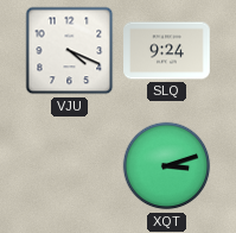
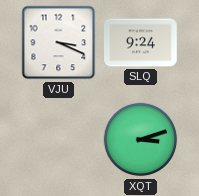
VJU: 4:19 -> 3:19 (59, 43)
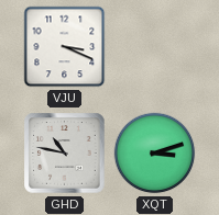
SLQ: 9:24 -> none (141, 43)
GHD: none -> 10:47 (65, 154)
